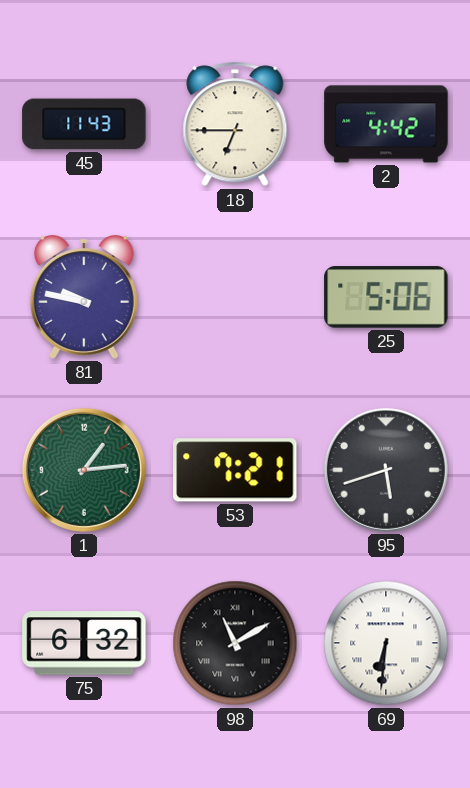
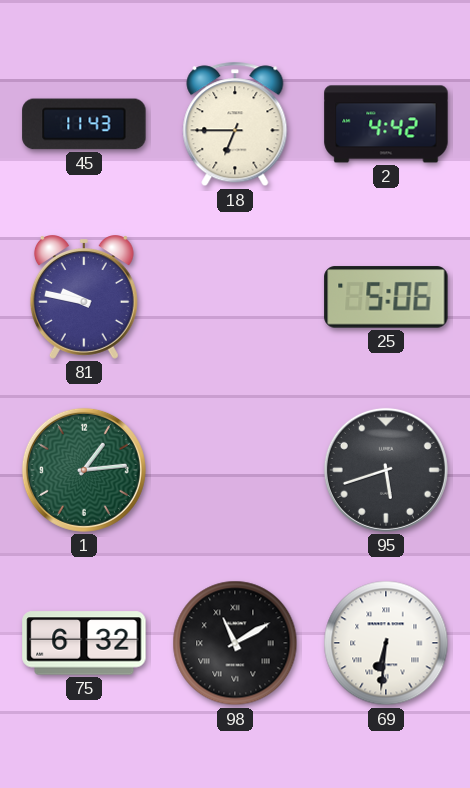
53: 7:21 -> none (235, 470)
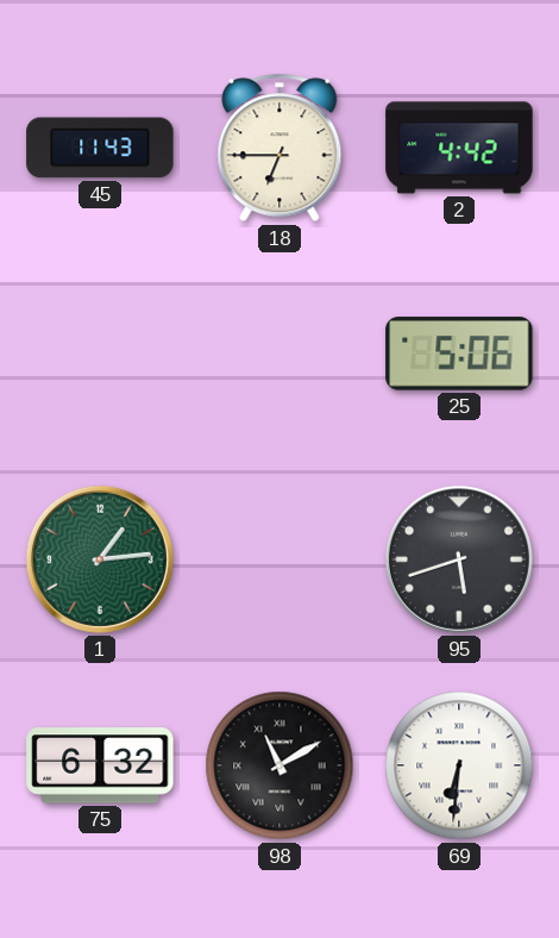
81: 9:47 -> none (84, 297)
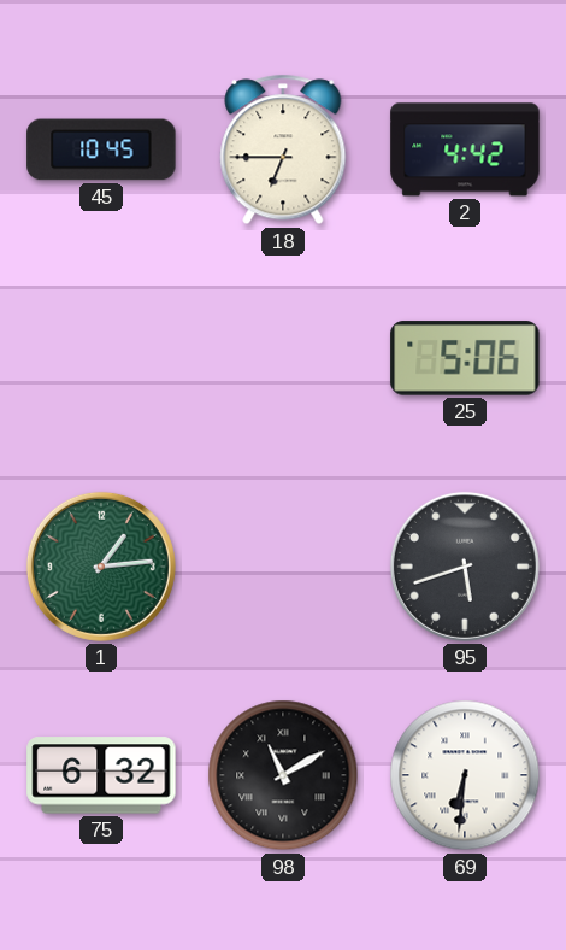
45: 11:43 -> 10:45 (101, 149)
